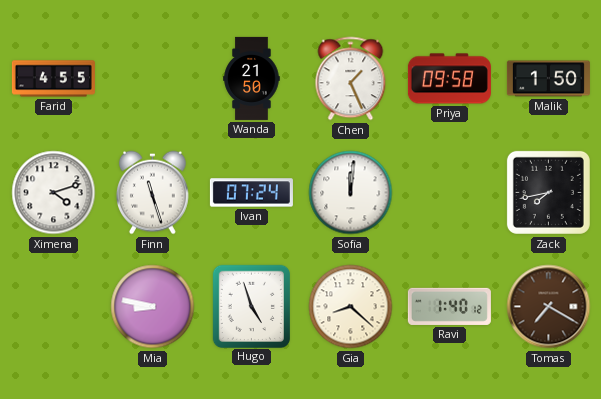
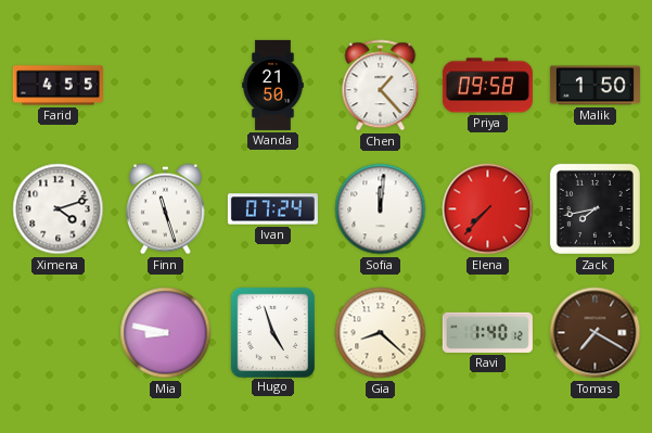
Chen: 1:26 -> 1:23 (381, 86)
Elena: none -> 7:37 (488, 209)
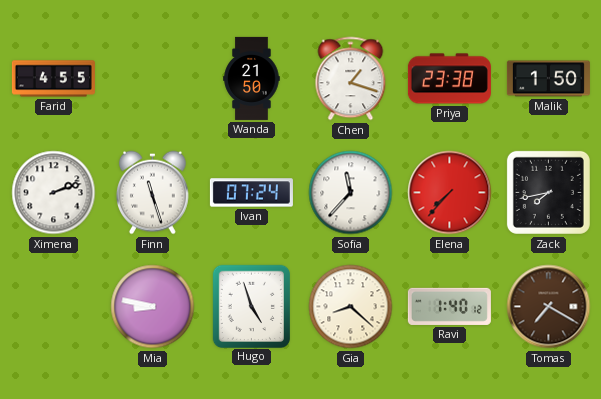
Chen: 1:23 -> 1:18 (351, 79)
Priya: 09:58 -> 23:38 (449, 79)
Ximena: 4:12 -> 2:12 (54, 193)
Sofia: 12:01 -> 11:37 (351, 193)
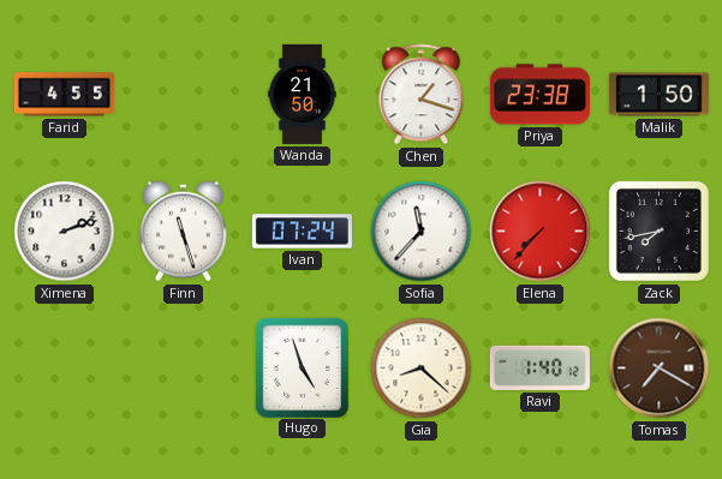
Mia: 8:47 -> none (153, 307)
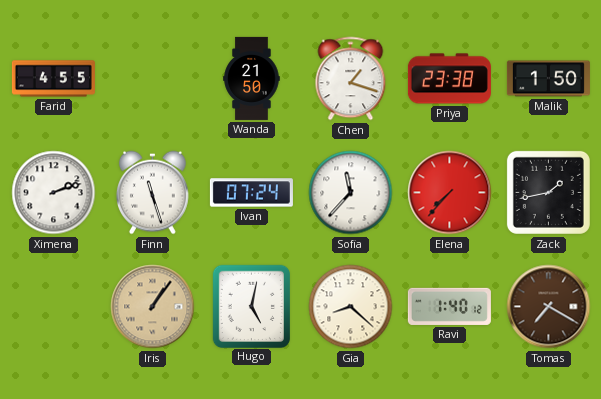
Zack: 7:43 -> 1:43 (548, 192)
Iris: none -> 1:06 (153, 307)
Hugo: 4:57 -> 5:02 (251, 306)
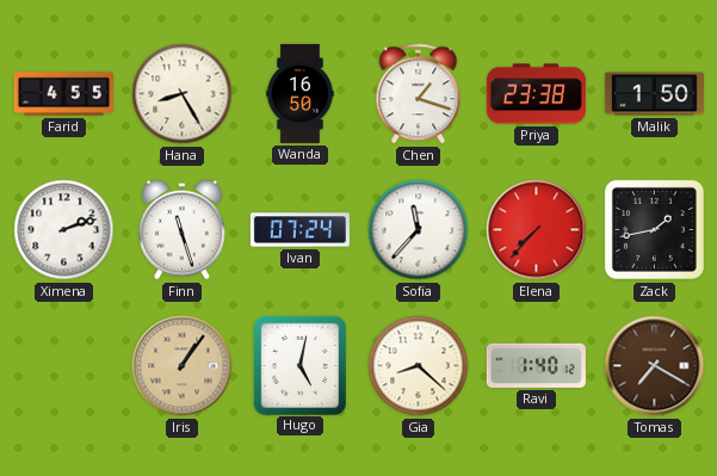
Hana: none -> 8:25 (183, 94)
Wanda: 21:50 -> 16:50 (301, 93)
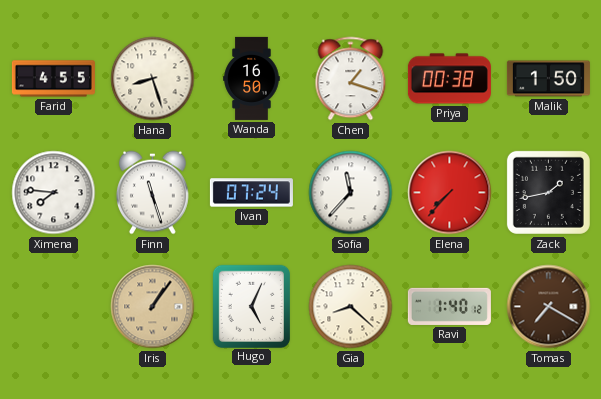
Hana: 8:25 -> 8:27 (153, 79)
Priya: 23:38 -> 00:38 (449, 79)
Ximena: 2:12 -> 7:46 (54, 193)
Hugo: 5:02 -> 5:04 (251, 306)
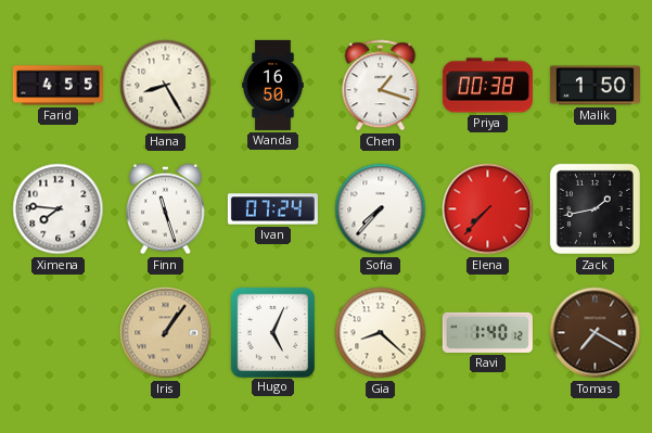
Hana: 8:27 -> 8:25 (166, 86)
Sofia: 11:37 -> 7:37 (381, 209)
